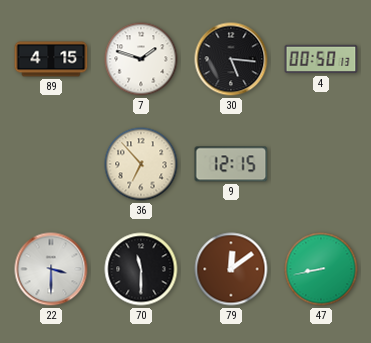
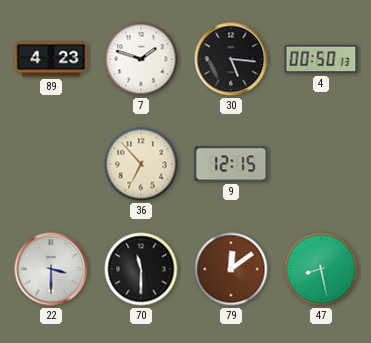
89: 4:15 -> 4:23 (51, 59)
47: 8:43 -> 8:28 (321, 269)
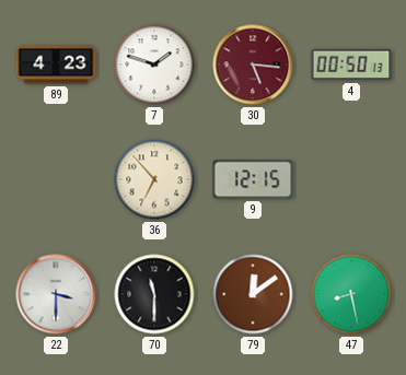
30 dial: black -> burgundy (253, 65)
